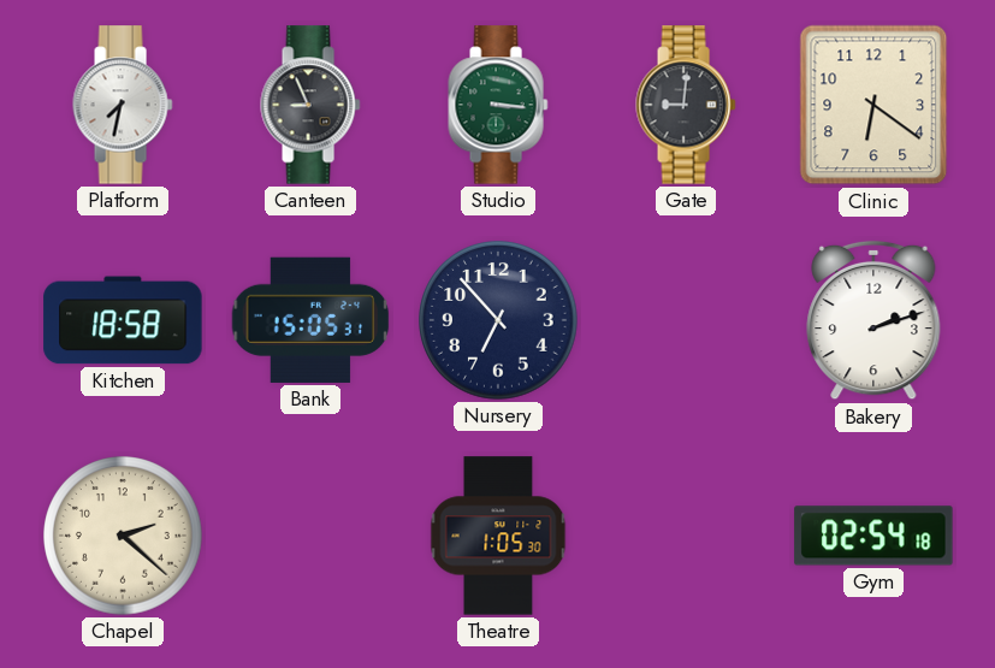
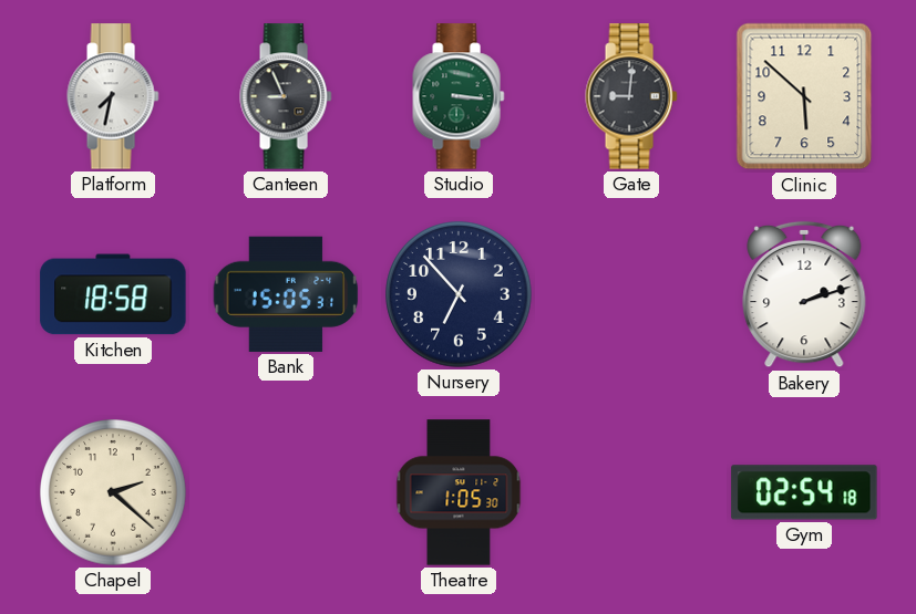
Clinic: 6:21 -> 5:52 (804, 96)
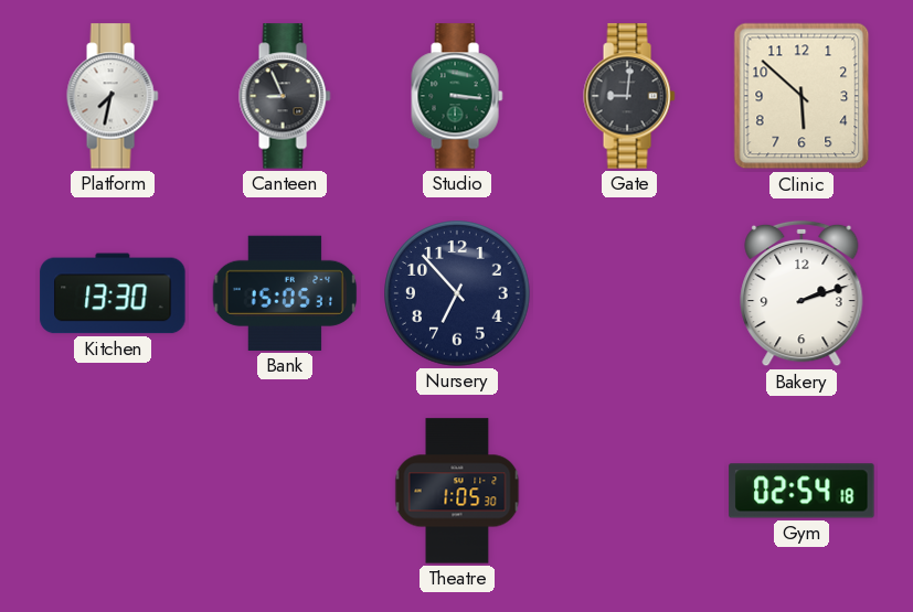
Kitchen: 18:58 -> 13:30 (113, 293)
Chapel: 2:22 -> none (113, 492)
